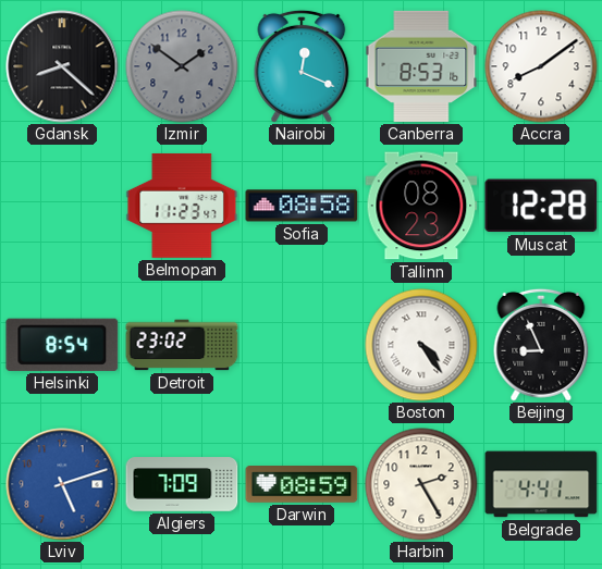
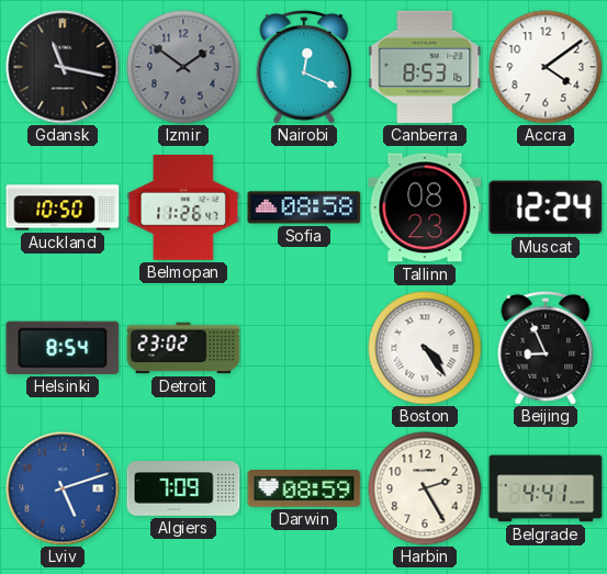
Gdansk: 8:22 -> 11:17 (63, 67)
Accra: 8:09 -> 4:09 (546, 67)
Auckland: none -> 10:50 (63, 207)
Belmopan: 11:23 -> 11:26 (183, 207)
Muscat: 12:28 -> 12:24 (546, 207)
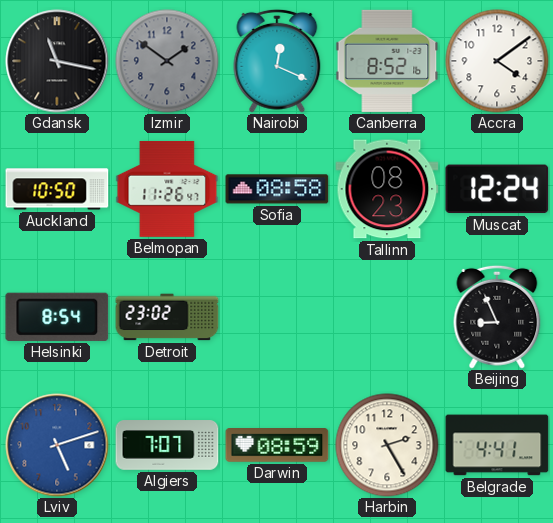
Canberra: 8:53 -> 8:52 (387, 61)
Boston: 4:24 -> none (425, 348)
Algiers: 7:09 -> 7:07 (167, 445)
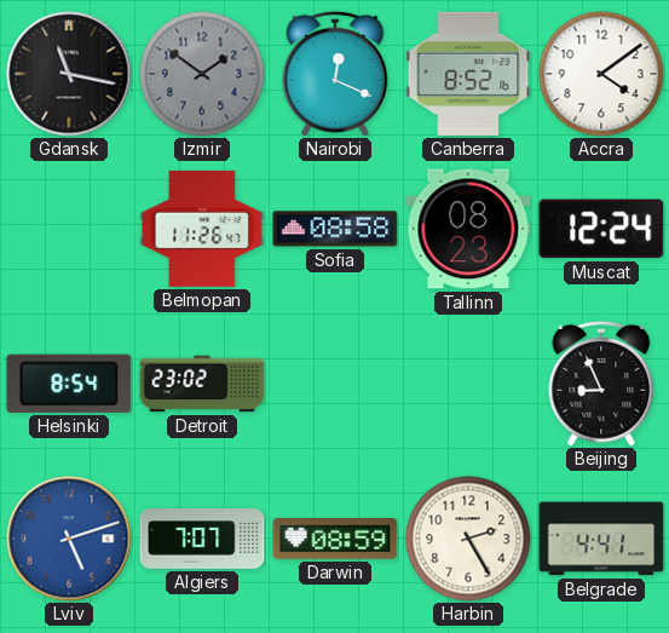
Auckland: 10:50 -> none (57, 189)
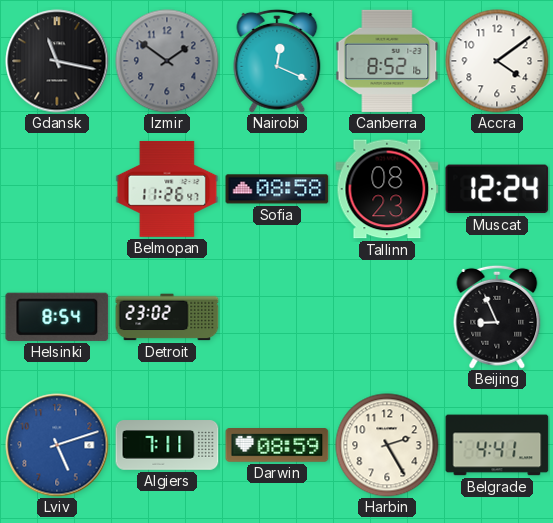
Algiers: 7:07 -> 7:11 (167, 445)
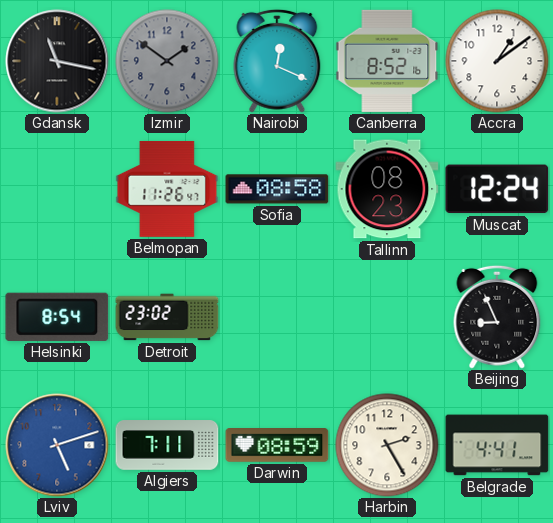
Accra: 4:09 -> 1:09 (497, 61)
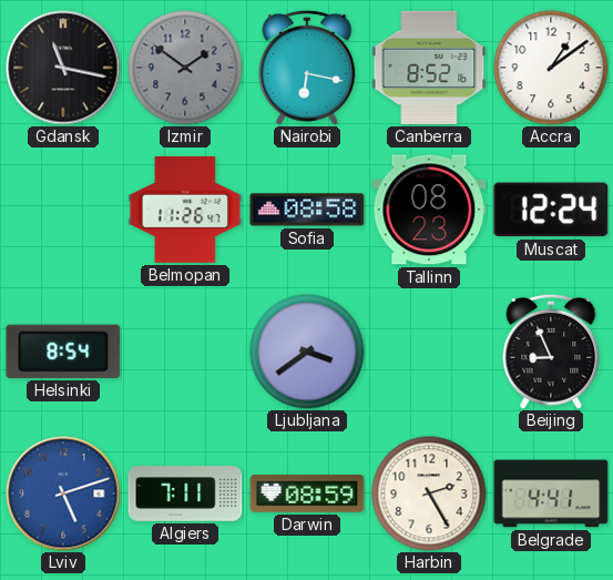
Nairobi: 12:19 -> 6:17 (307, 68)
Detroit: 23:02 -> none (167, 317)
Ljubljana: none -> 3:39 (307, 352)
